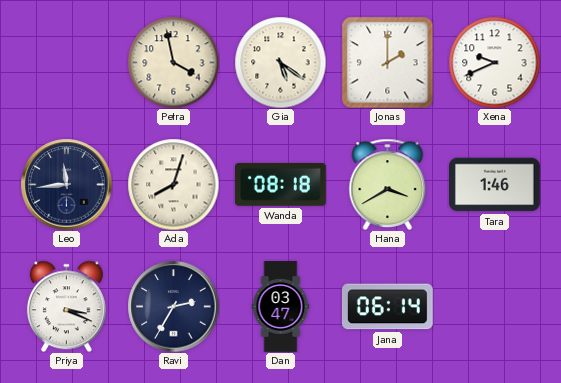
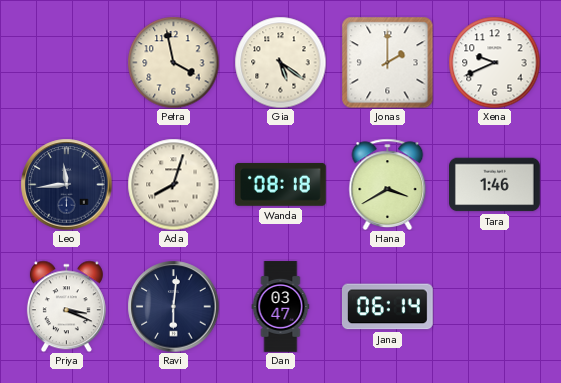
Ravi: 2:35 -> 6:01 (173, 306)
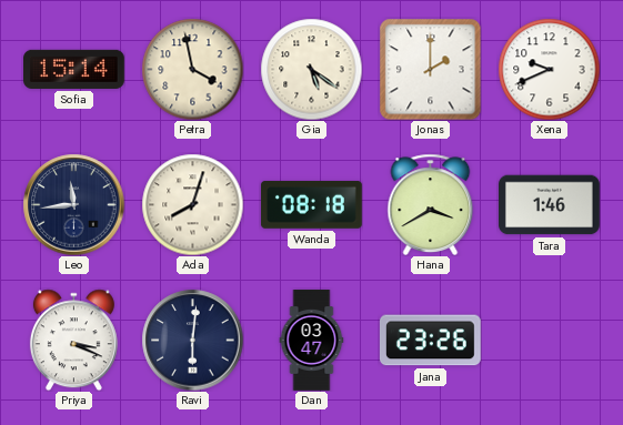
Sofia: none -> 15:14 (74, 69)
Jana: 06:14 -> 23:26 (430, 341)
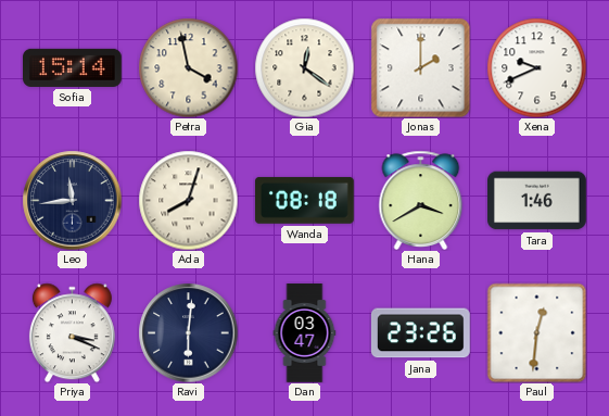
Gia: 5:21 -> 12:21 (304, 67)
Paul: none -> 12:31 (536, 332)
